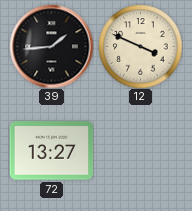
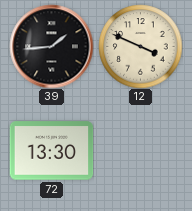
72: 13:27 -> 13:30 (51, 151)
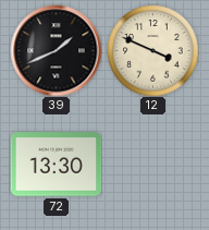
39: 1:44 -> 1:41 (56, 50)
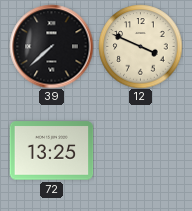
39: 1:41 -> 7:38 (51, 46)
72: 13:30 -> 13:25 (51, 151)
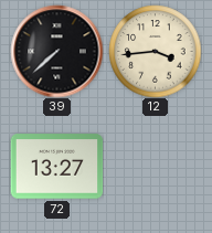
12: 3:49 -> 3:44 (155, 51)
72: 13:25 -> 13:27 (56, 167)
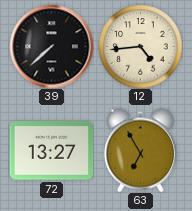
12: 3:44 -> 4:44 (140, 46)
63: none -> 6:55 (140, 150)
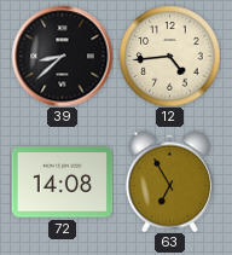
39: 7:38 -> 8:38 (62, 56)
72: 13:27 -> 14:08 (62, 182)
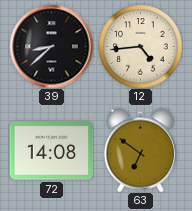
63: 6:55 -> 6:51 (140, 150)
